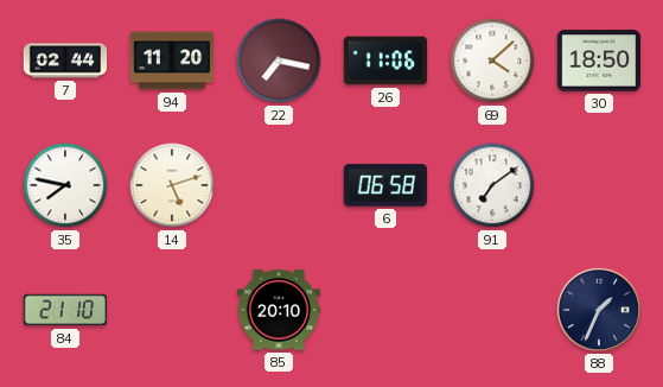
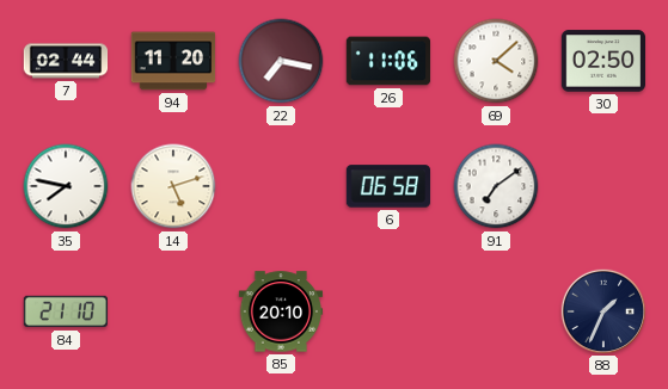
30: 18:50 -> 02:50 (603, 61)
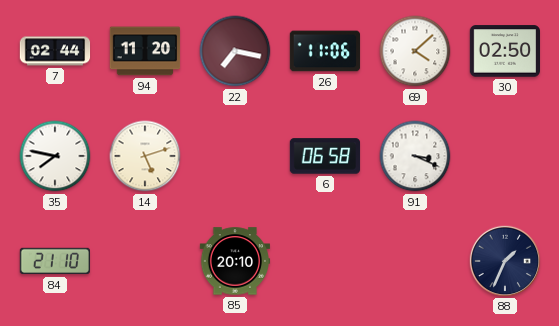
91: 7:09 -> 3:19 (415, 156)
